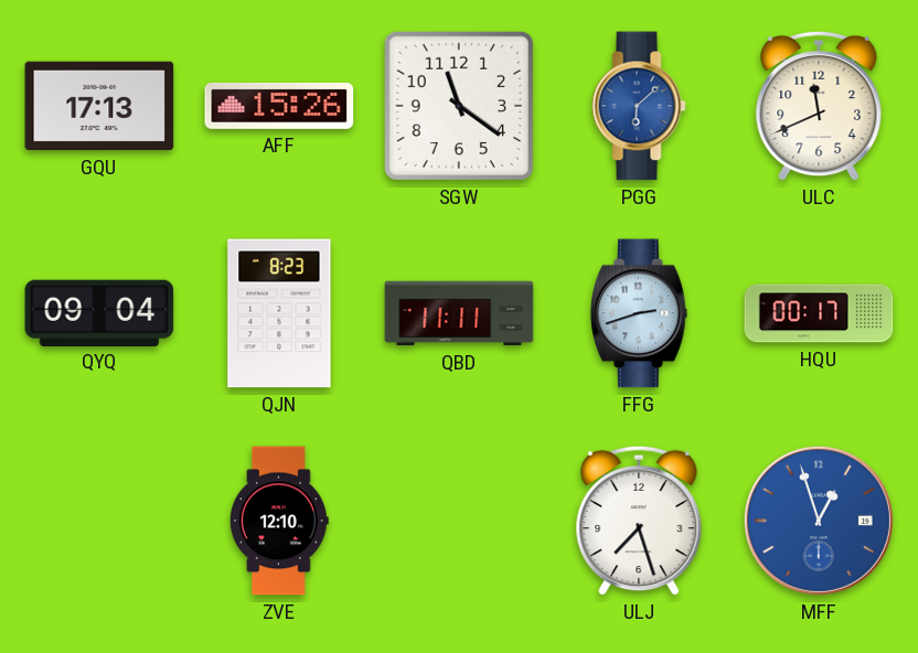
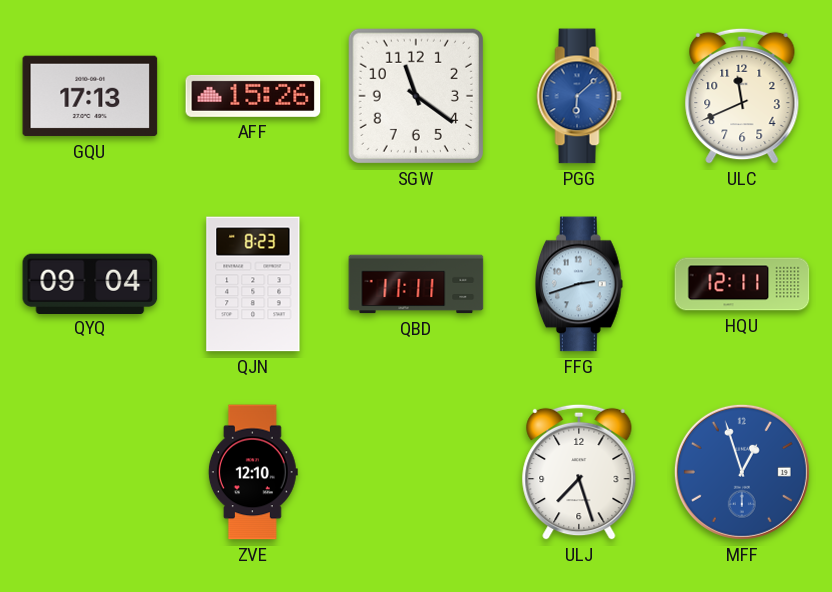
HQU: 00:17 -> 12:11 (742, 284)
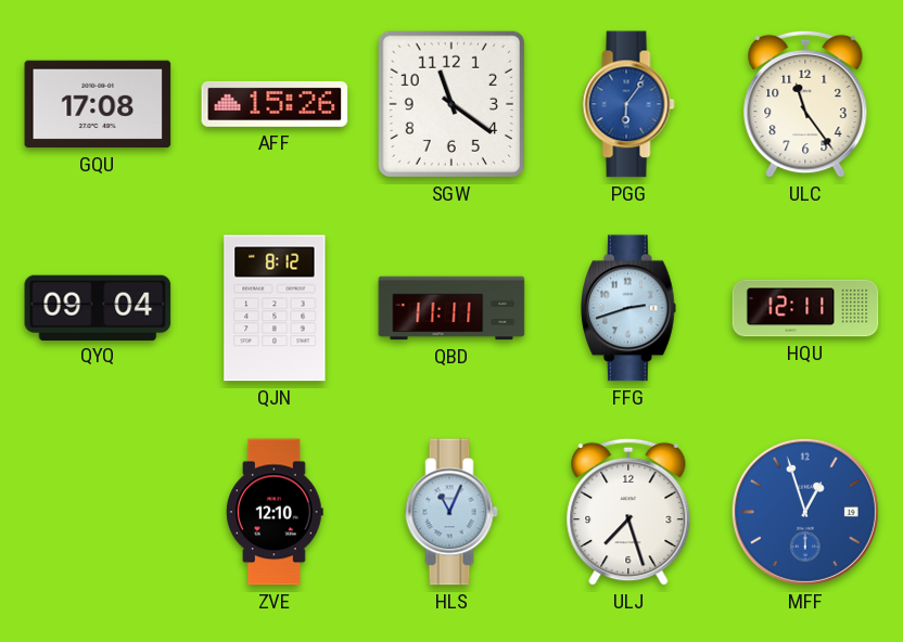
GQU: 17:13 -> 17:08 (98, 104)
PGG: 6:08 -> 6:06 (628, 104)
ULC: 11:41 -> 11:24 (805, 104)
QJN: 8:23 -> 8:12 (275, 308)
HLS: none -> 11:04 (452, 512)
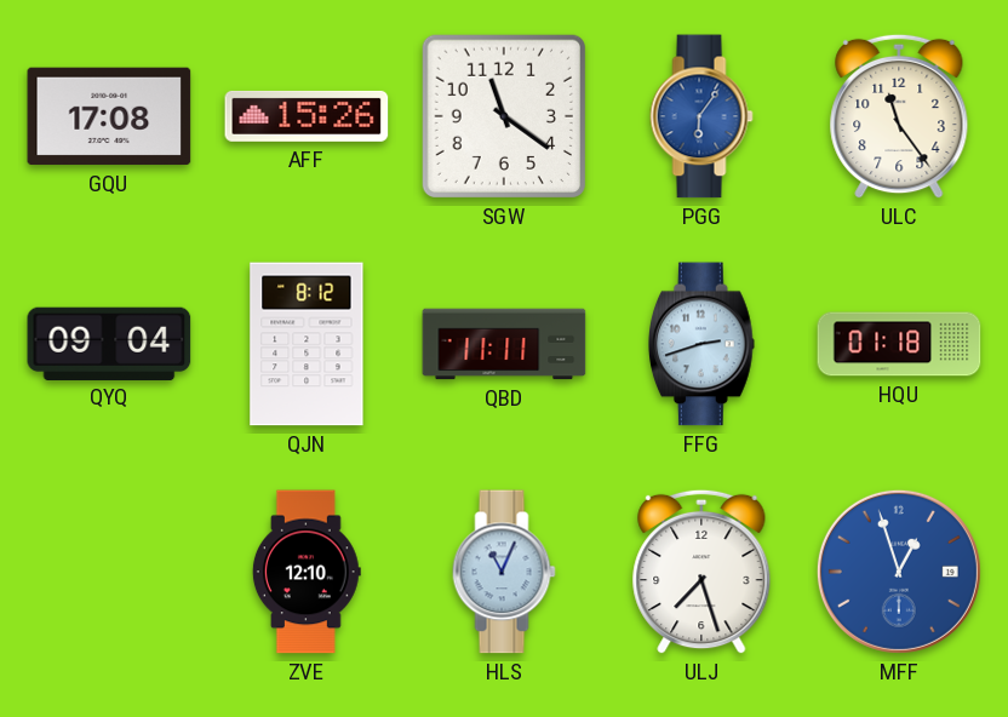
HQU: 12:11 -> 01:18 (899, 344)
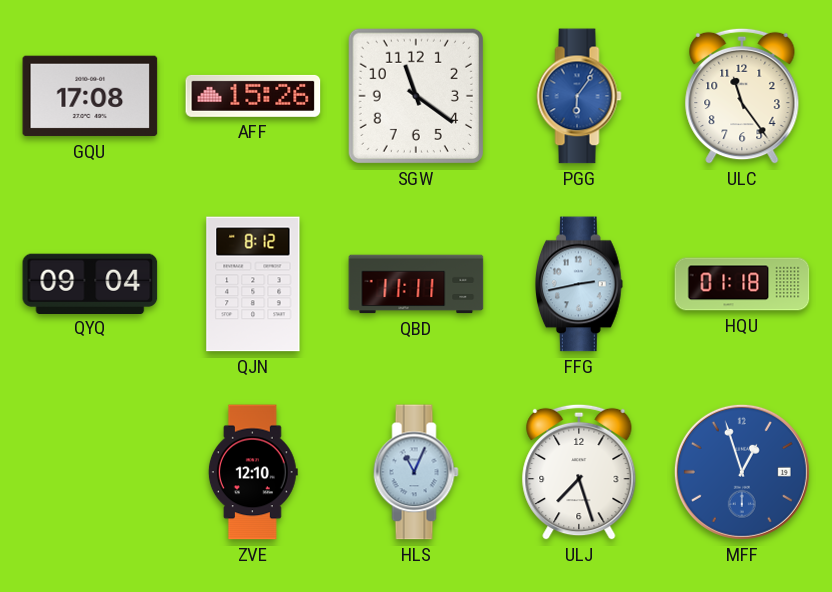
FFG: 2:42 -> 2:43 (579, 284)
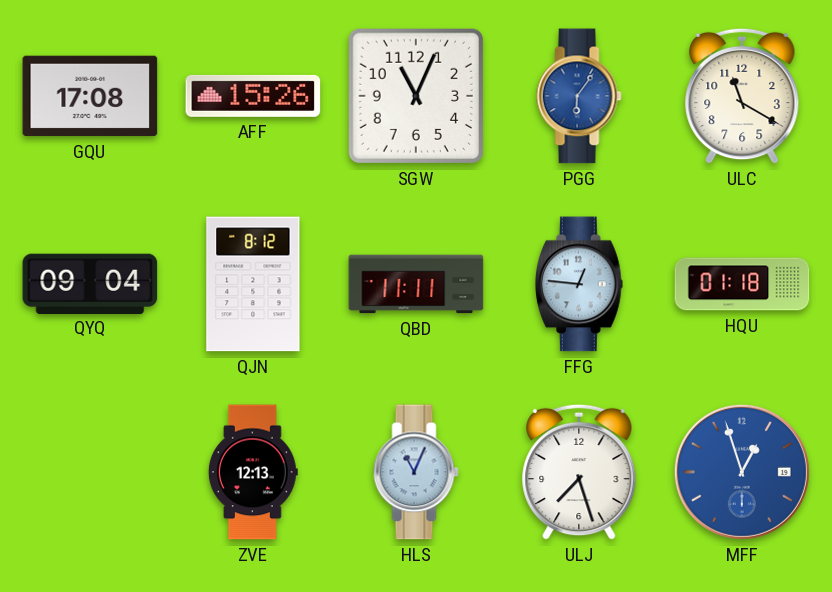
SGW: 11:21 -> 11:04 (416, 96)
ULC: 11:24 -> 11:20 (742, 96)
FFG: 2:43 -> 12:46 (579, 284)
ZVE: 12:10 -> 12:13 (253, 472)
